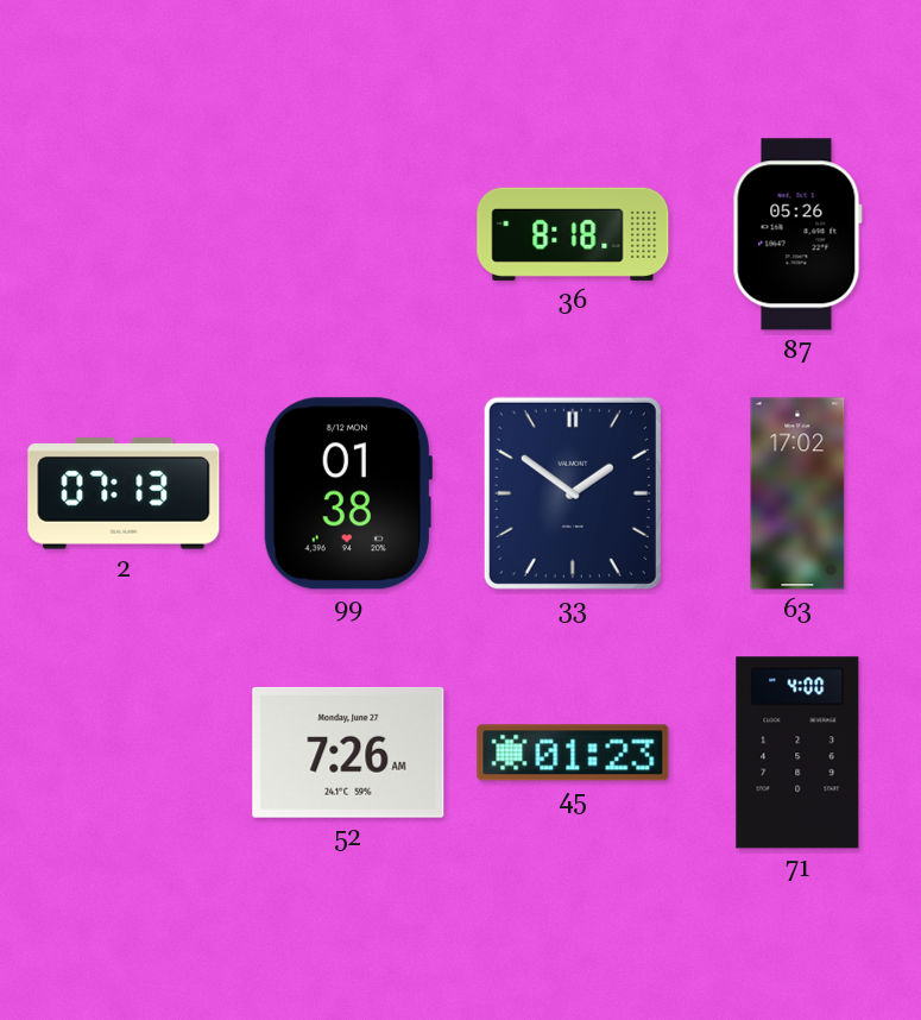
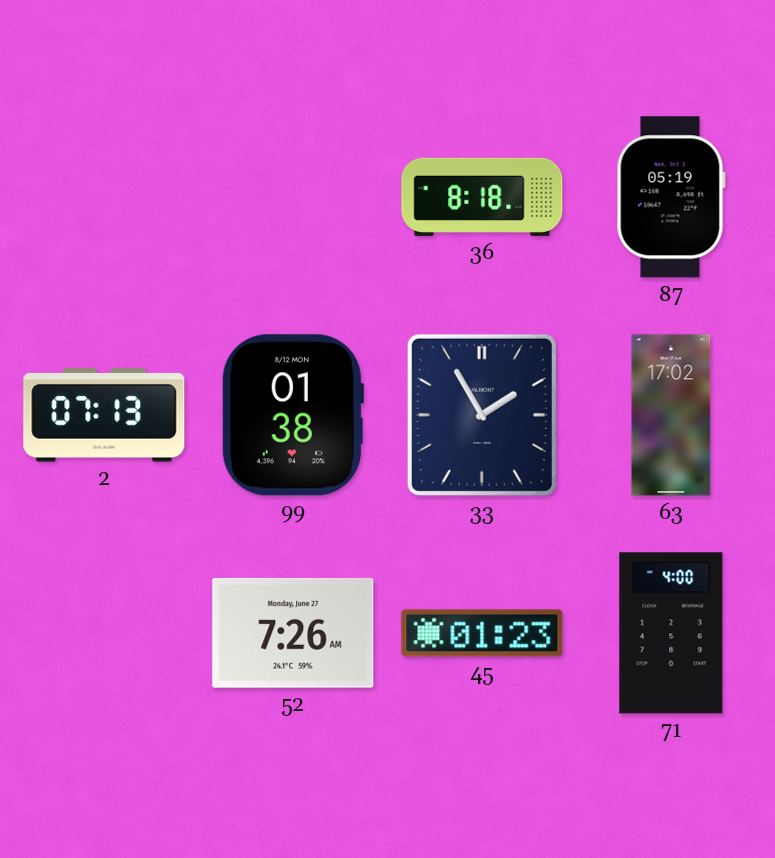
87: 05:26 -> 05:19 (671, 197)
33: 1:51 -> 1:55 (482, 415)
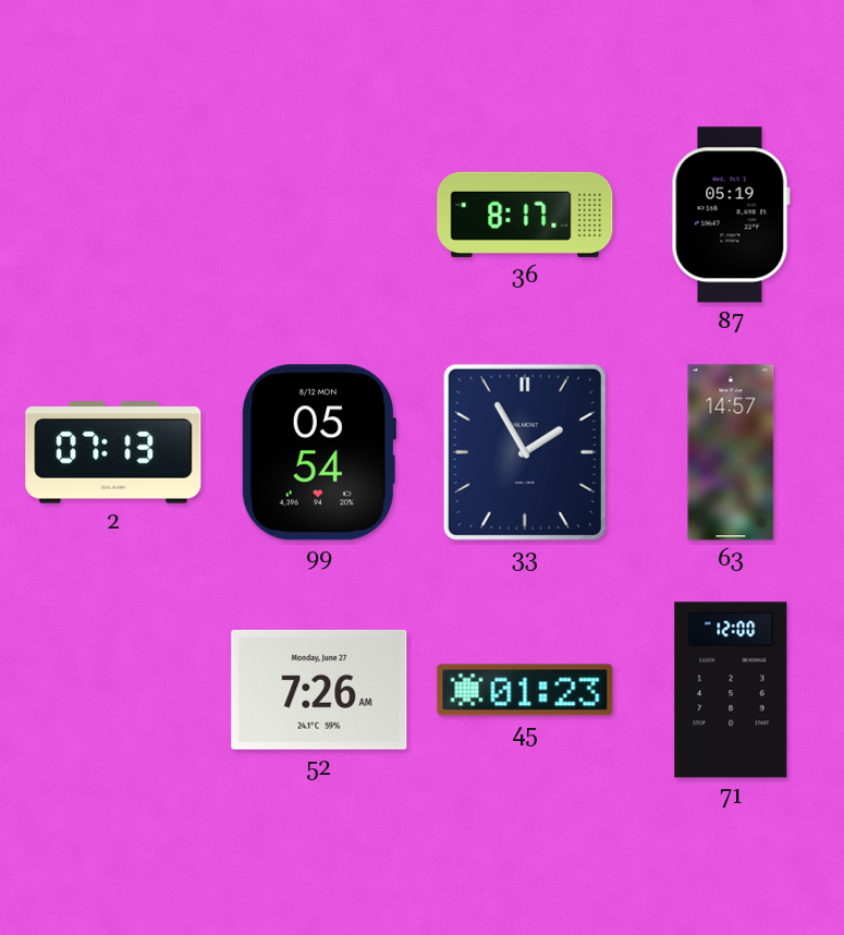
36: 8:18 -> 8:17 (525, 215)
99: 01:38 -> 05:54 (318, 452)
63: 17:02 -> 14:57 (731, 452)
71: 4:00 -> 12:00 (731, 690)
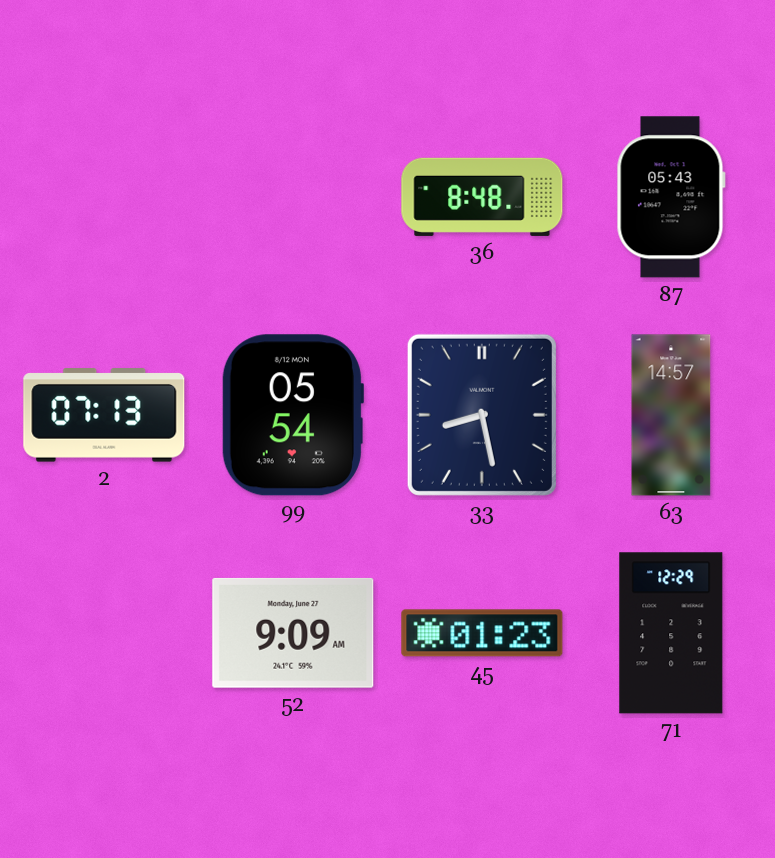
36: 8:17 -> 8:48 (482, 197)
87: 05:19 -> 05:43 (671, 197)
33: 1:55 -> 8:28 (482, 415)
52: 7:26 -> 9:09 (293, 633)
71: 12:00 -> 12:29 (671, 633)
